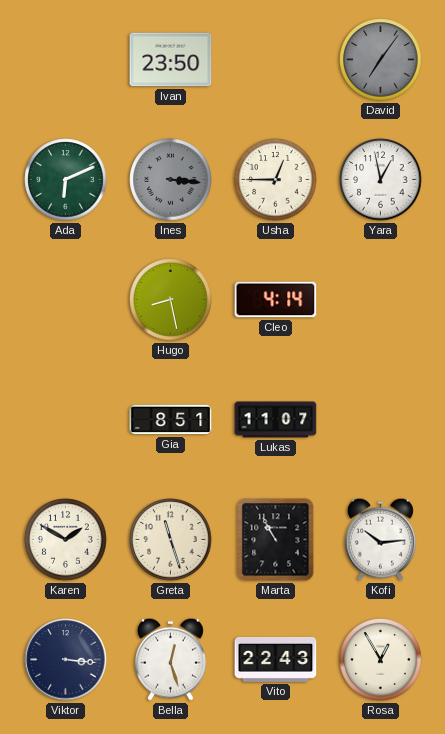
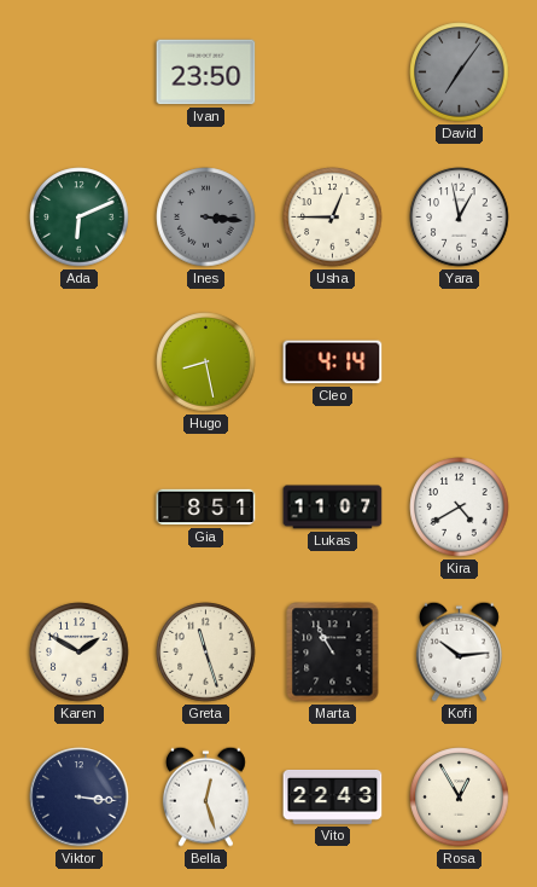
Kira: none -> 4:40 (460, 508)
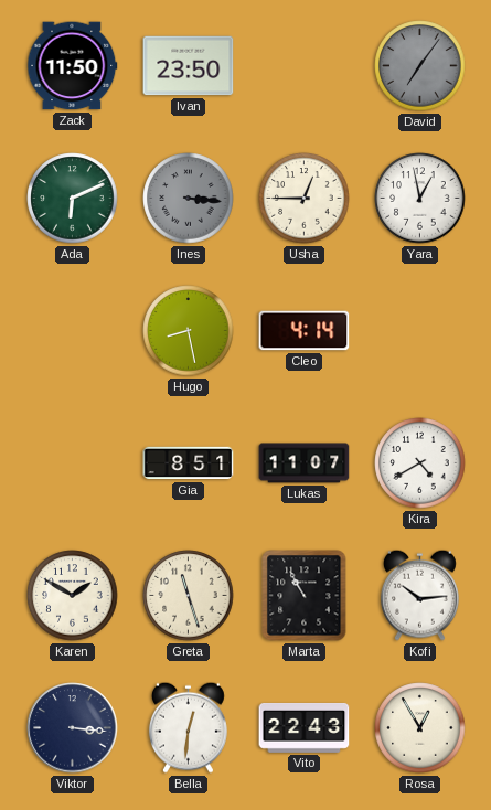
Zack: none -> 11:50 (73, 66)
Bella: 12:27 -> 12:31 (188, 727)
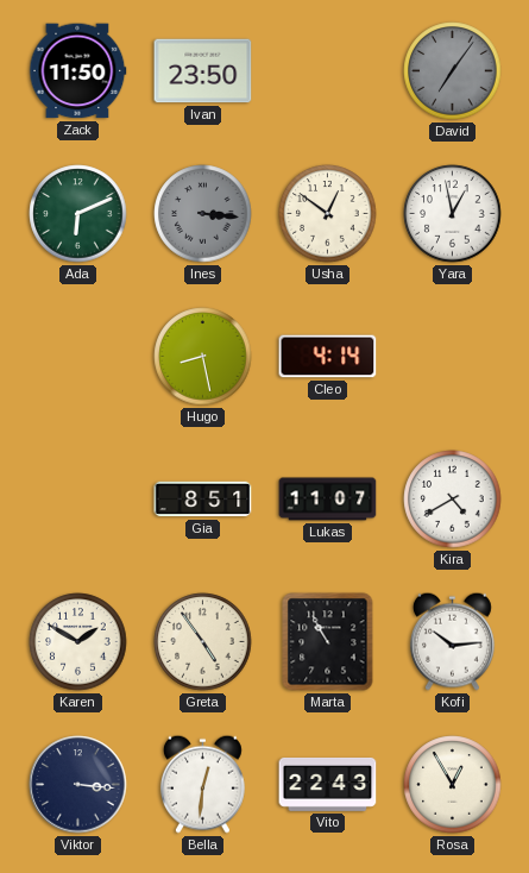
Usha: 12:45 -> 12:51 (328, 214)
Greta: 11:27 -> 4:54 (203, 642)
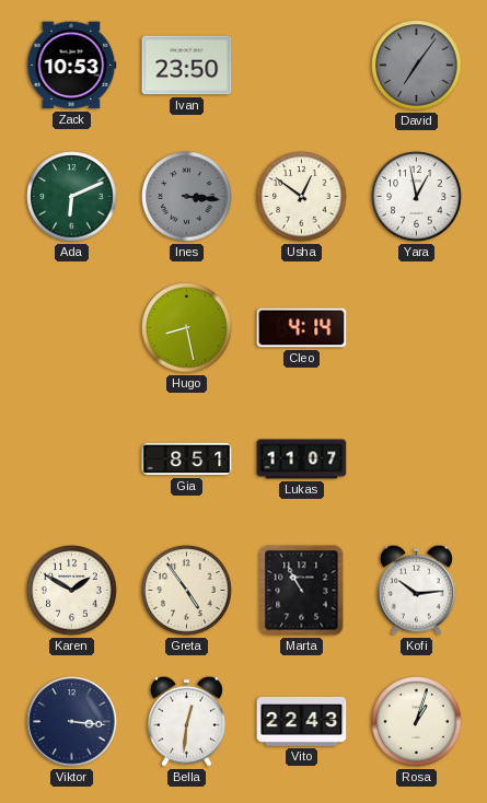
Zack: 11:50 -> 10:53 (72, 66)
Kira: 4:40 -> none (453, 500)
Rosa: 12:55 -> 1:03 (417, 722)
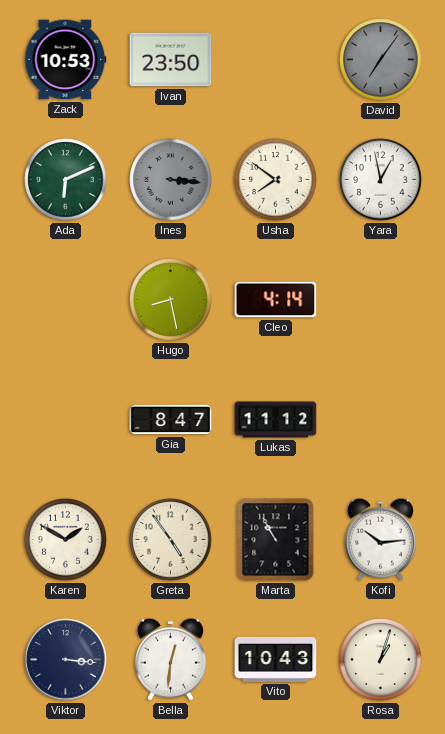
Usha: 12:51 -> 7:51 (276, 180)
Gia: 8:51 -> 8:47 (171, 420)
Lukas: 11:07 -> 11:12 (276, 420)
Vito: 22:43 -> 10:43 (276, 659)
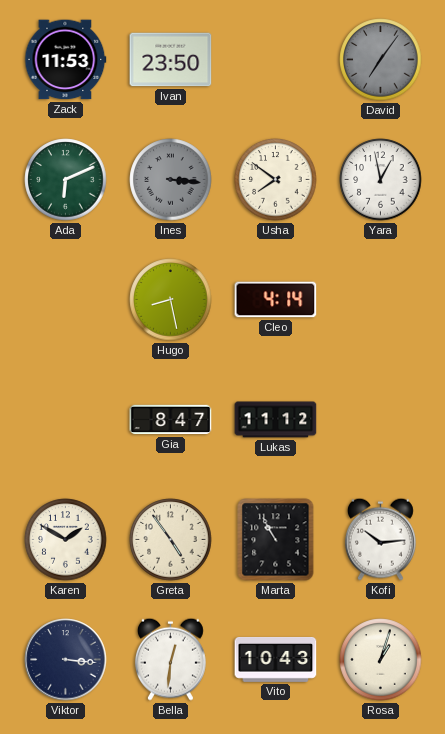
Zack: 10:53 -> 11:53 (66, 60)
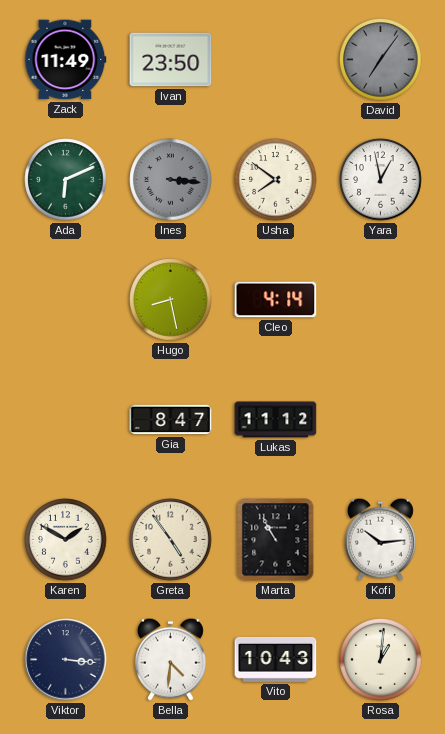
Zack: 11:53 -> 11:49 (66, 60)
Bella: 12:31 -> 4:31 (170, 659)
Rosa: 1:03 -> 1:01 (381, 660)
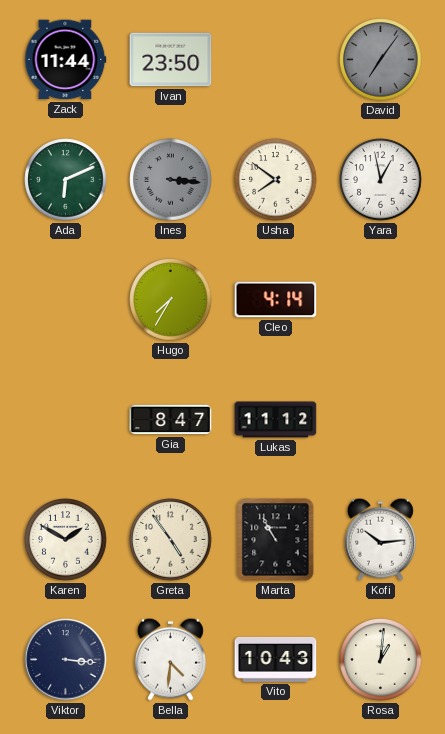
Zack: 11:49 -> 11:44 (66, 60)
Hugo: 8:28 -> 7:35 (171, 300)
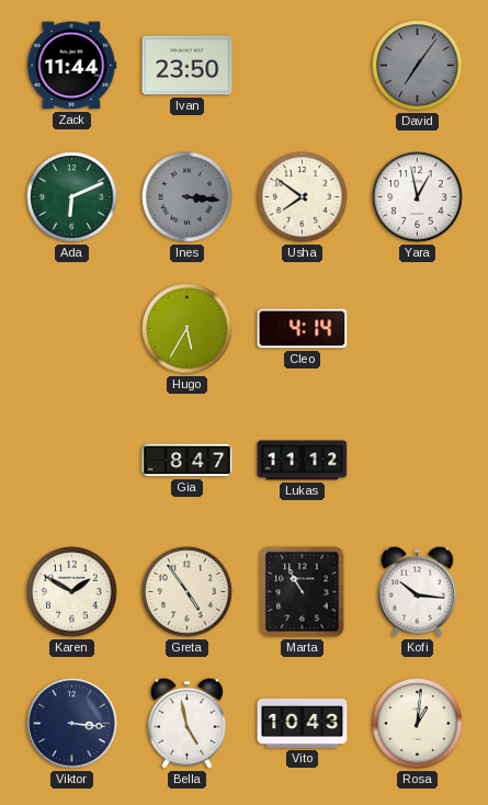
Hugo: 7:35 -> 5:35 (188, 329)
Kofi: 10:14 -> 10:16 (417, 591)
Bella: 4:31 -> 4:58 (186, 723)
